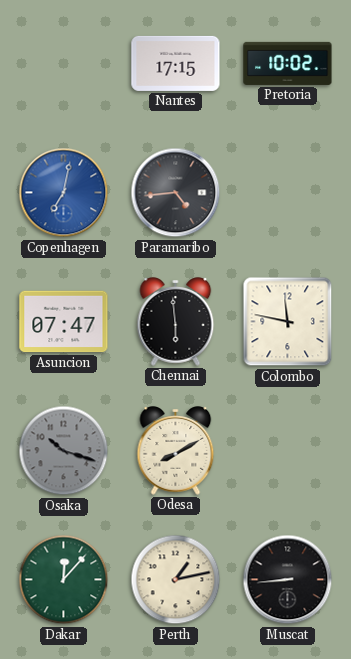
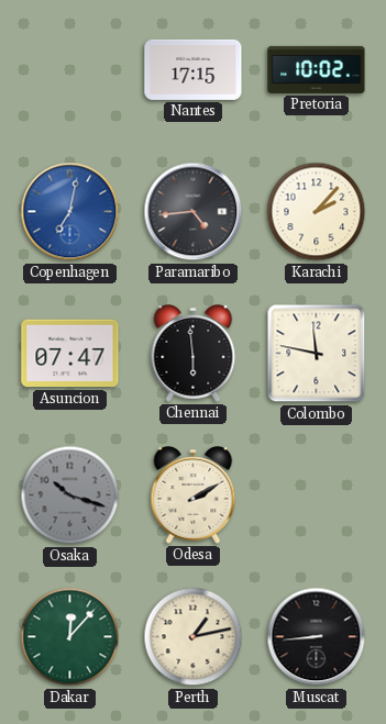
Karachi: none -> 2:07 (317, 212)
Odesa: 8:10 -> 2:10 (194, 495)
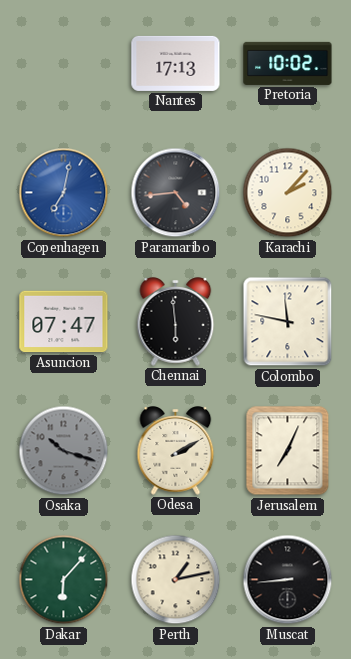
Nantes: 17:15 -> 17:13 (176, 63)
Jerusalem: none -> 7:04 (288, 451)
Dakar: 12:07 -> 6:07 (64, 580)
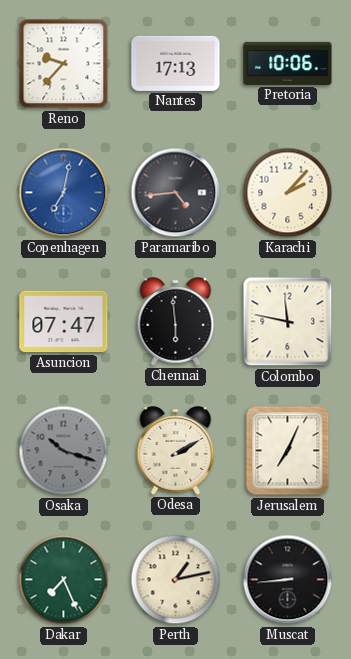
Reno: none -> 9:37 (64, 64)
Pretoria: 10:02 -> 10:06 (288, 63)
Dakar: 6:07 -> 7:26 (64, 580)
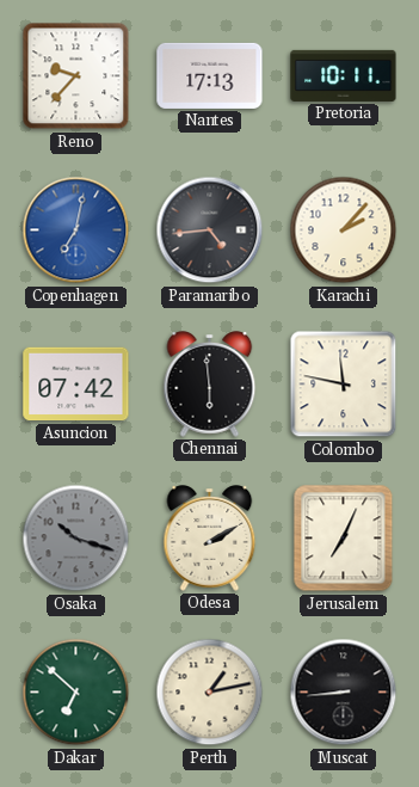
Pretoria: 10:06 -> 10:11 (344, 75)
Asuncion: 07:47 -> 07:42 (76, 385)
Dakar: 7:26 -> 6:52 (76, 693)
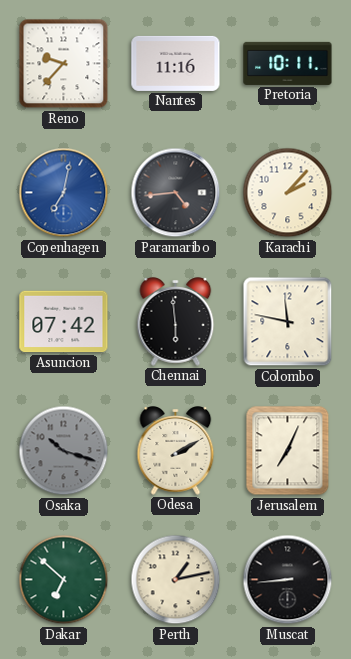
Nantes: 17:13 -> 11:16 (176, 63)
